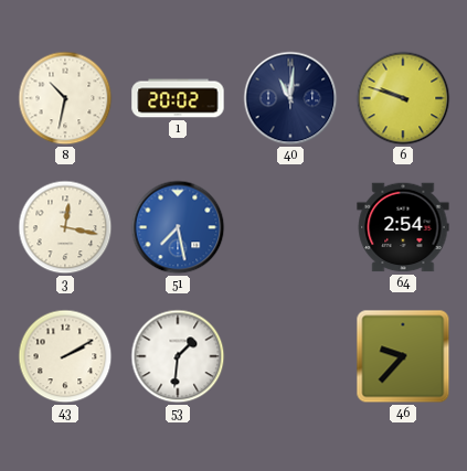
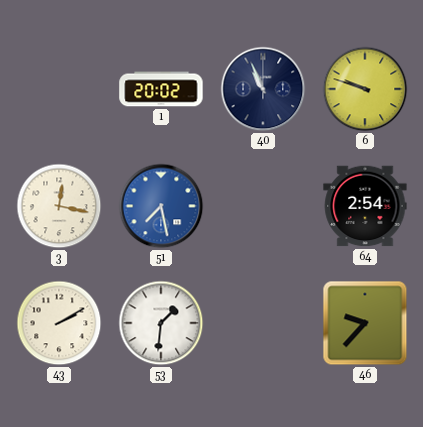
8: 10:32 -> none (65, 98)
40: 11:01 -> 10:56 (263, 89)
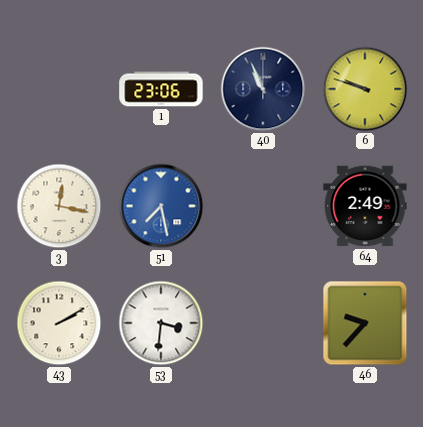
1: 20:02 -> 23:06 (161, 89)
64: 2:54 -> 2:49 (365, 206)
53: 1:31 -> 3:31 (161, 323)
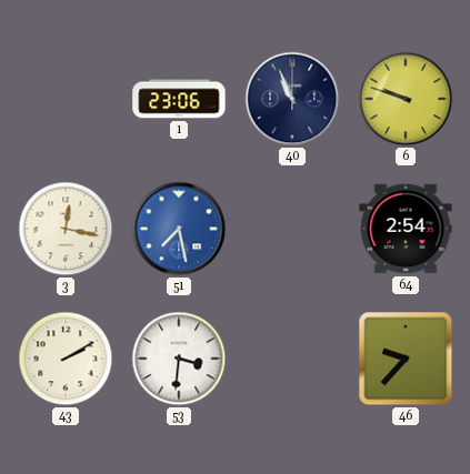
64: 2:49 -> 2:54 (406, 229)
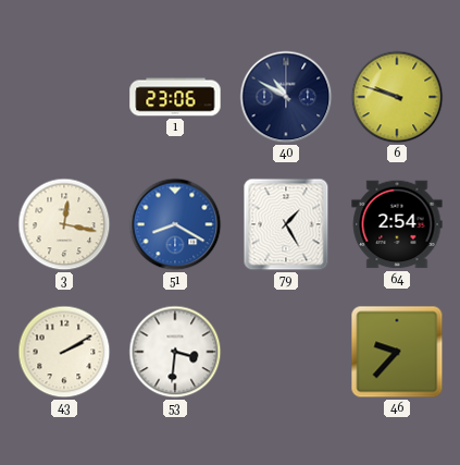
40: 10:56 -> 10:50 (286, 97)
51: 7:28 -> 8:20 (175, 224)
79: none -> 1:25 (286, 224)
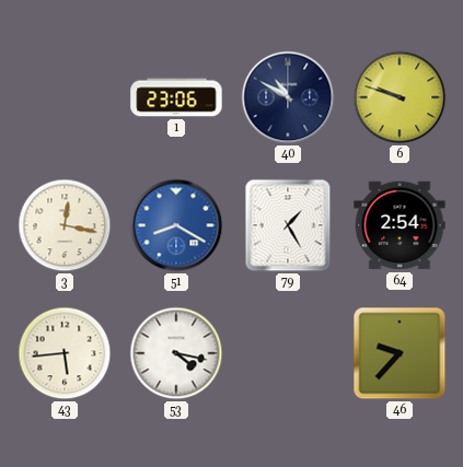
43: 2:10 -> 5:44 (65, 353)
53: 3:31 -> 4:17 (176, 353)
